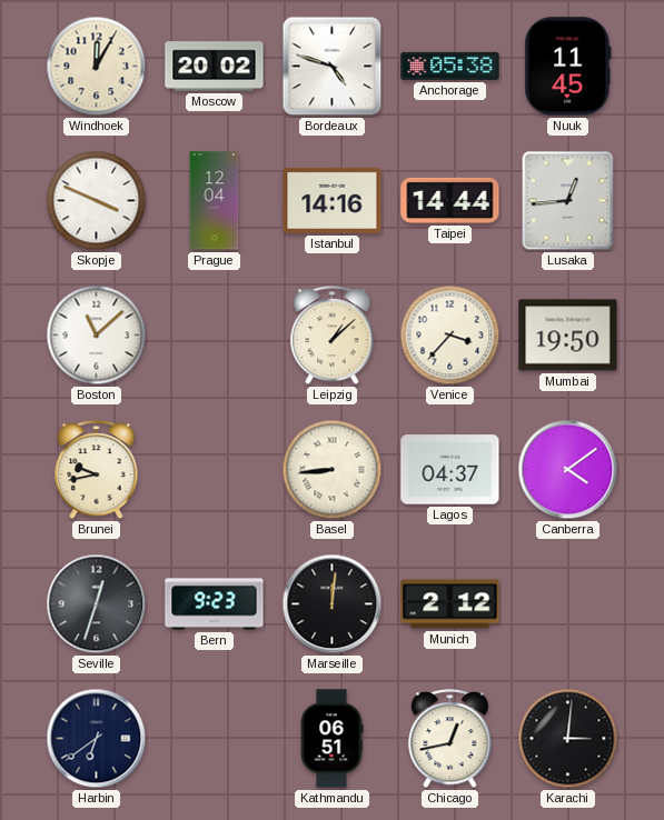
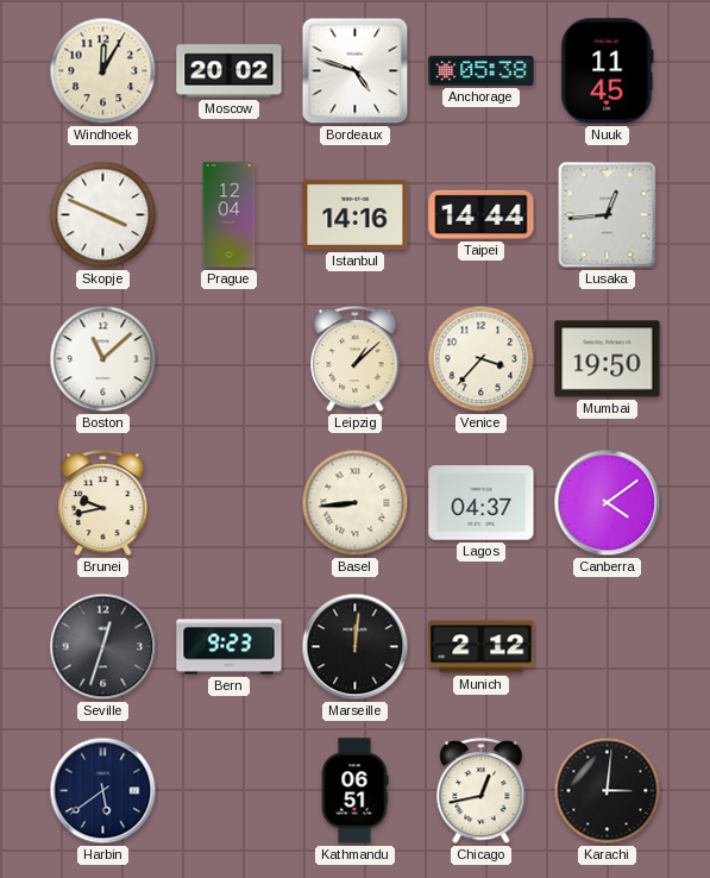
Harbin: 6:39 -> 5:39 (103, 791)
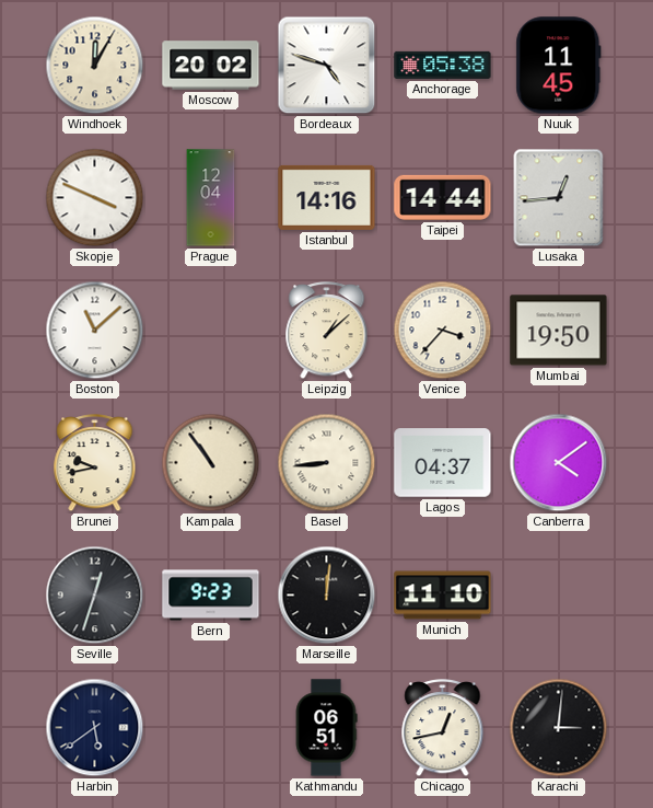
Kampala: none -> 10:54 (211, 463)
Munich: 2:12 -> 11:10 (443, 596)
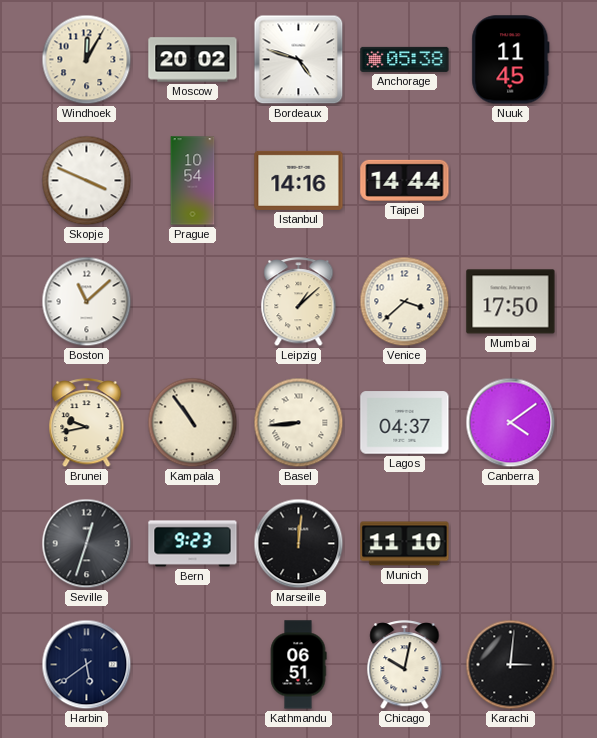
Prague: 12:04 -> 10:54 (193, 181)
Lusaka: 12:44 -> none (559, 198)
Venice: 3:37 -> 3:38 (405, 302)
Mumbai: 19:50 -> 17:50 (511, 302)
Chicago: 12:43 -> 10:02 (405, 665)
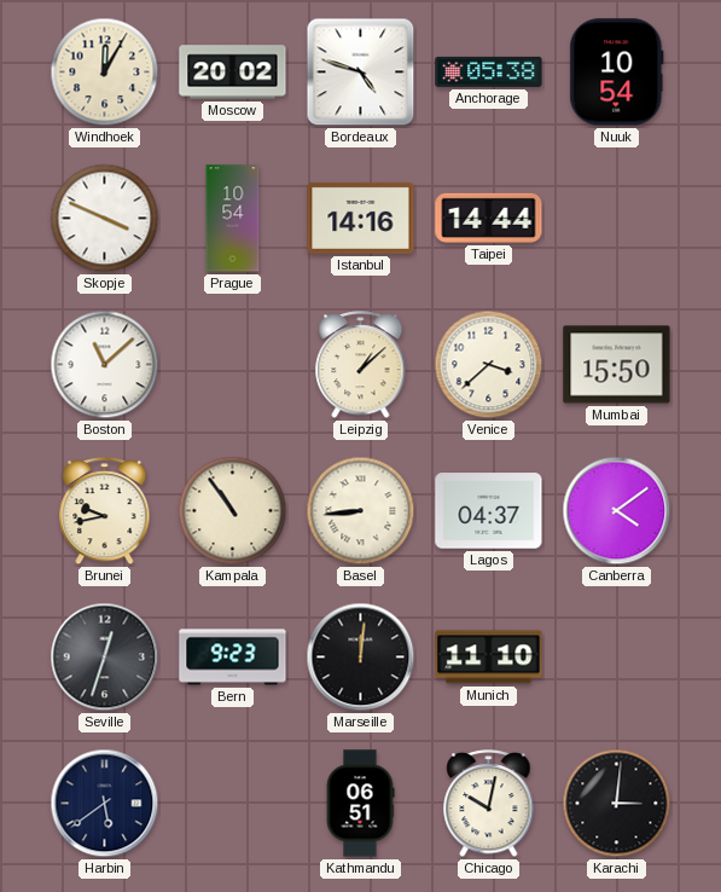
Nuuk: 11:45 -> 10:54 (617, 73)
Mumbai: 17:50 -> 15:50 (617, 365)
